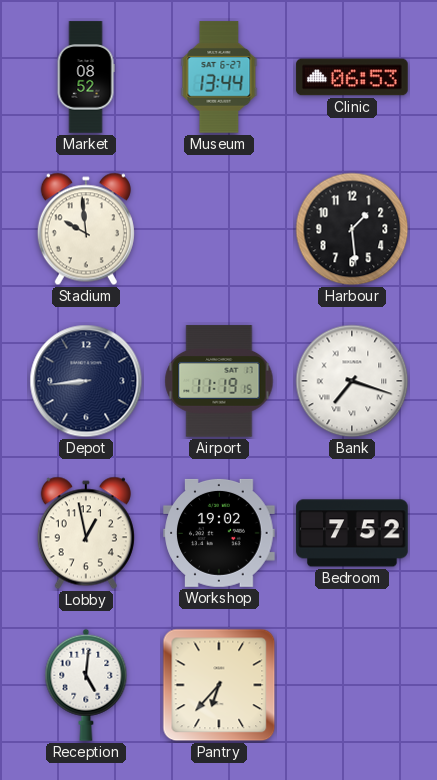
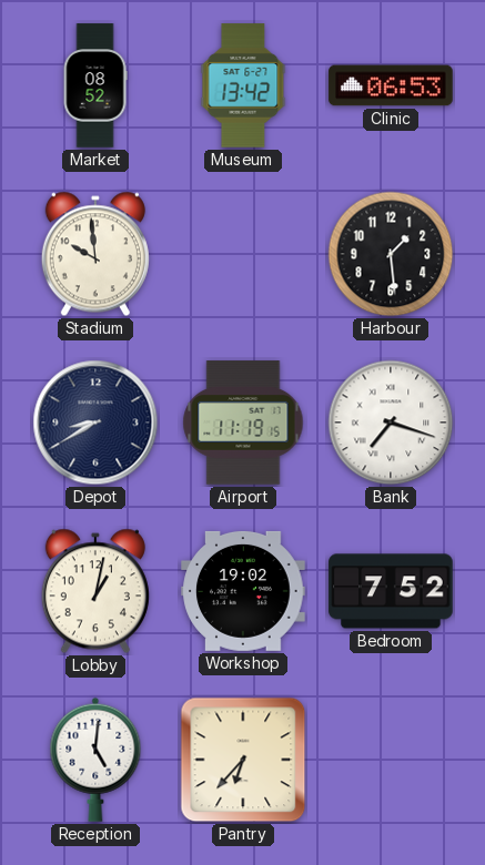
Museum: 13:44 -> 13:42 (243, 85)
Depot: 8:44 -> 8:40 (95, 423)
Lobby: 12:58 -> 1:02 (95, 591)
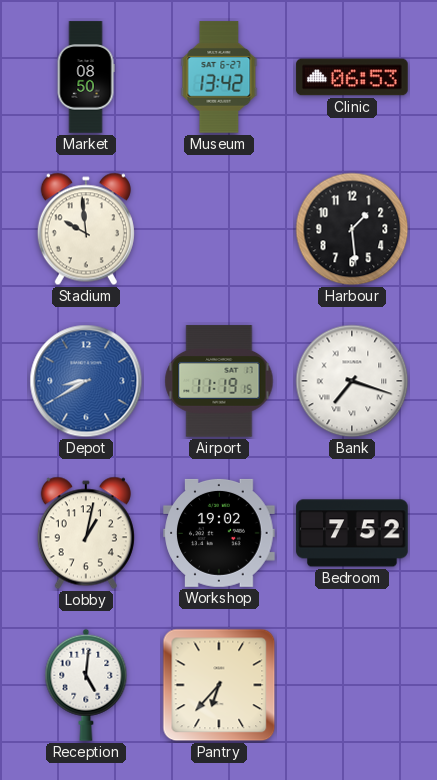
Market: 08:52 -> 08:50 (86, 77)
Depot dial: navy -> blue (86, 381)
